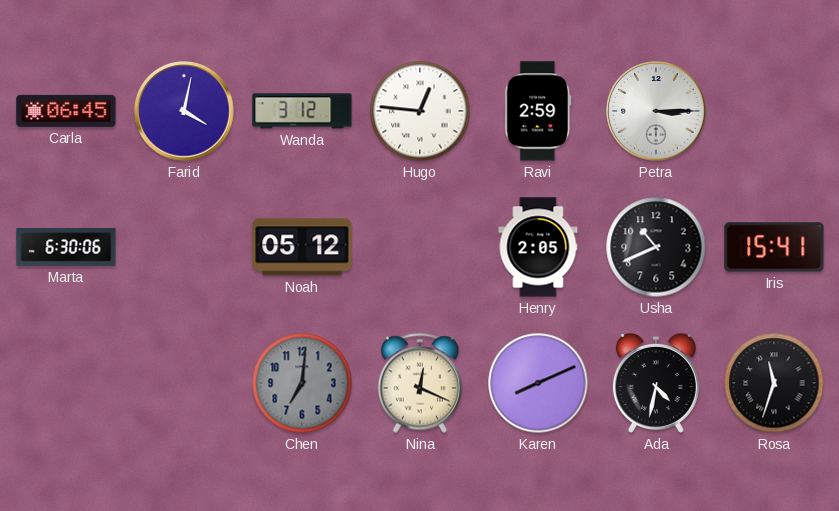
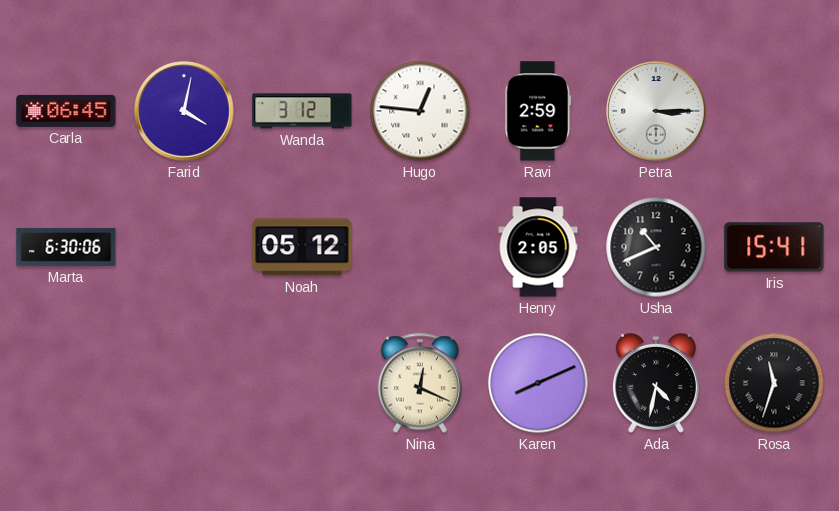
Chen: 7:01 -> none (302, 383)
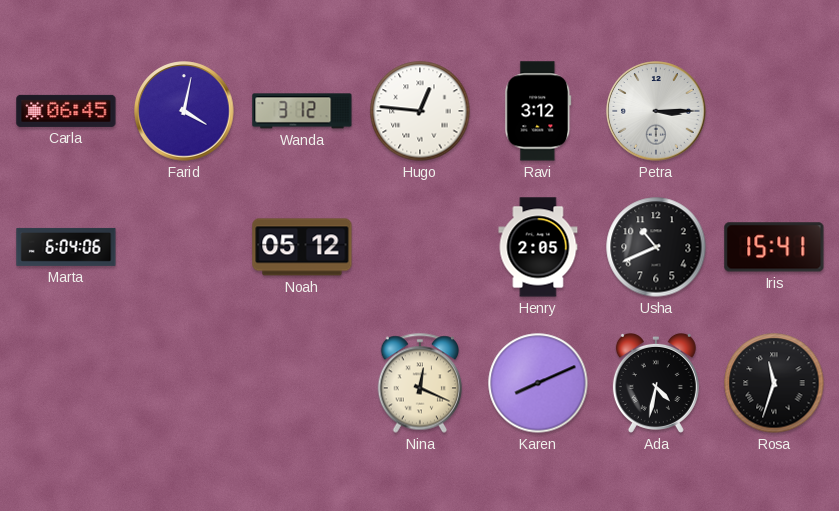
Ravi: 2:59 -> 3:12 (538, 111)
Marta: 6:30 -> 6:04 (66, 247)
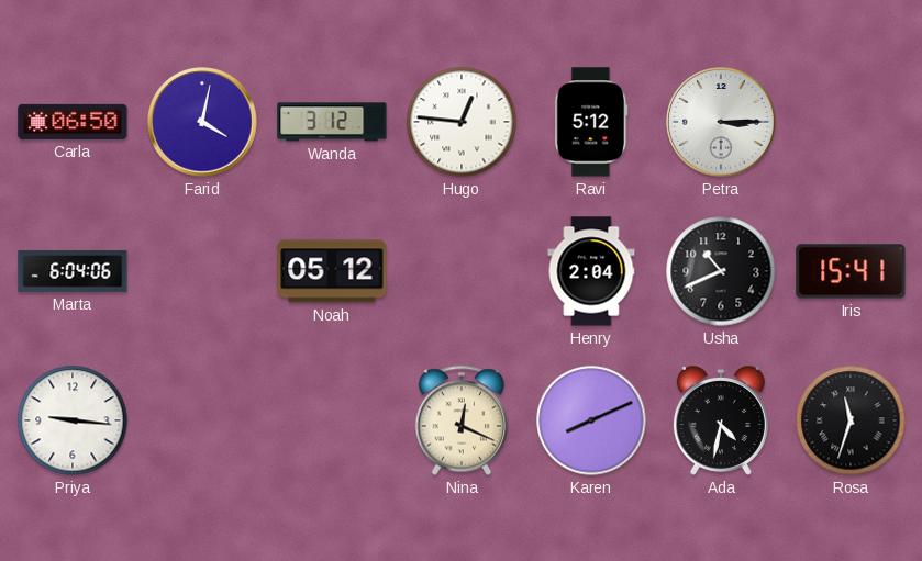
Carla: 06:45 -> 06:50 (73, 122)
Ravi: 3:12 -> 5:12 (591, 122)
Henry: 2:05 -> 2:04 (591, 271)
Priya: none -> 9:16 (73, 420)
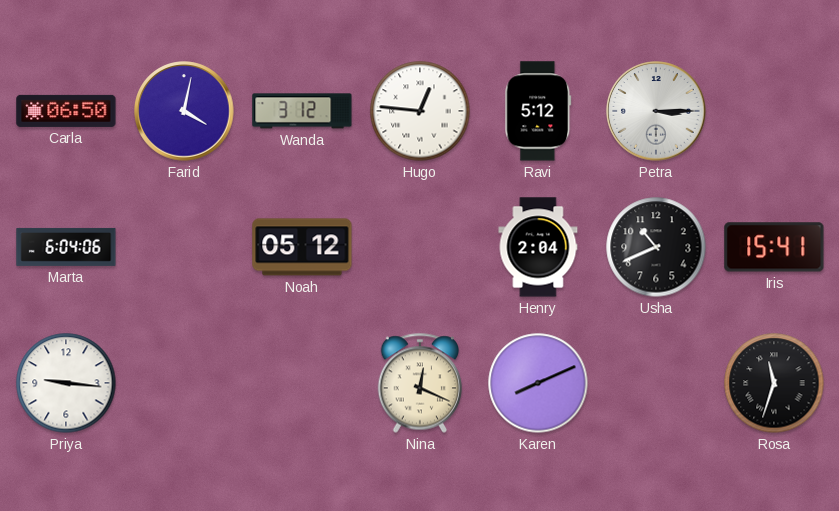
Ada: 4:32 -> none (721, 420)
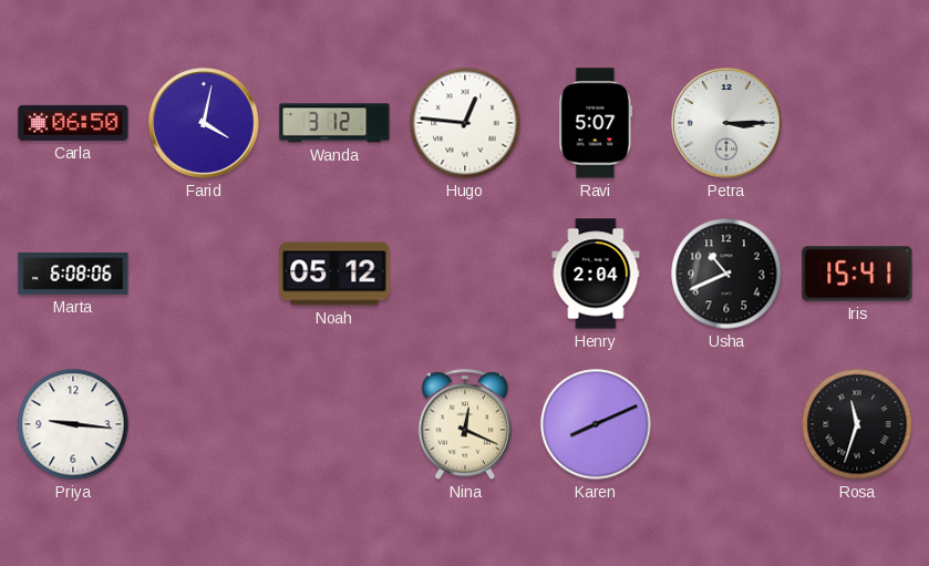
Ravi: 5:12 -> 5:07 (596, 123)
Marta: 6:04 -> 6:08 (73, 274)
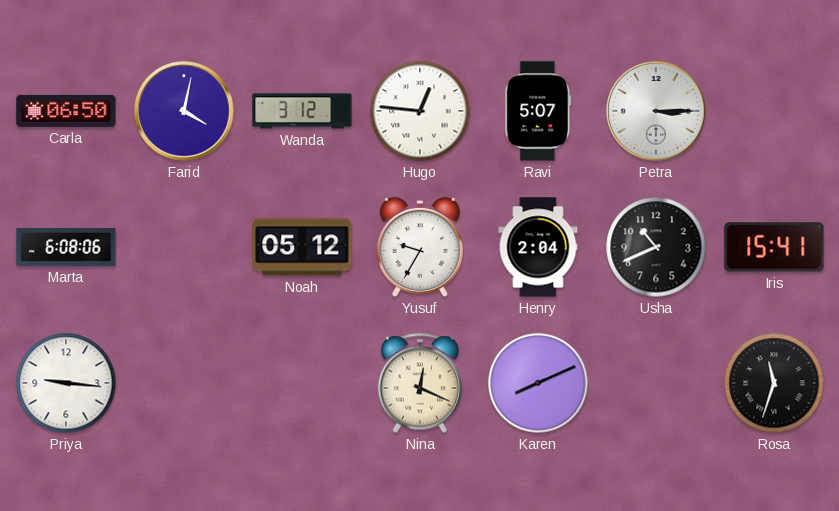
Yusuf: none -> 9:35 (420, 247)
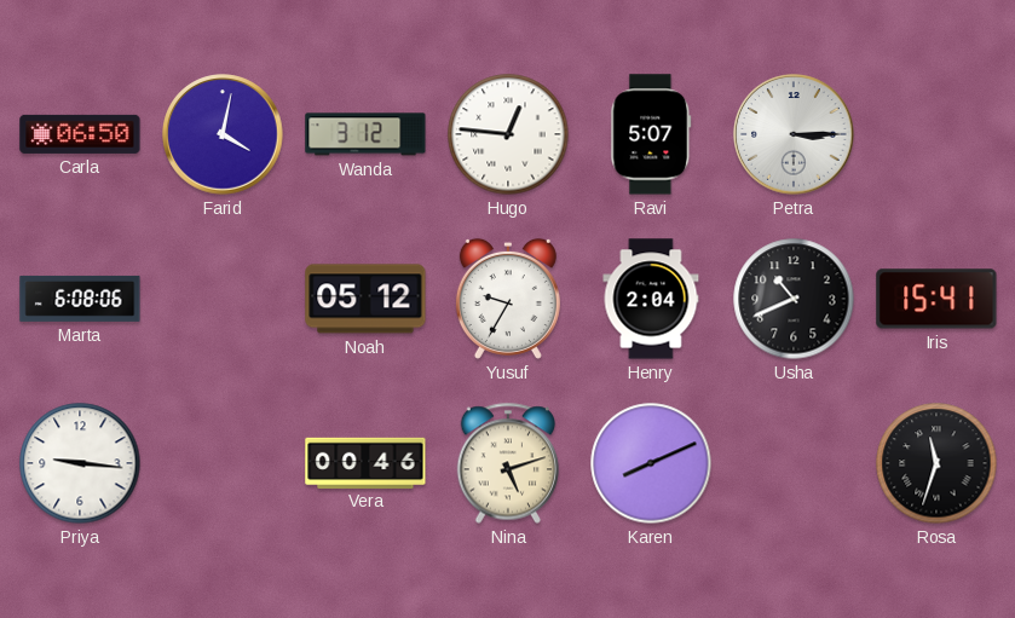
Vera: none -> 00:46 (365, 462)
Nina: 12:19 -> 5:12 (508, 463)
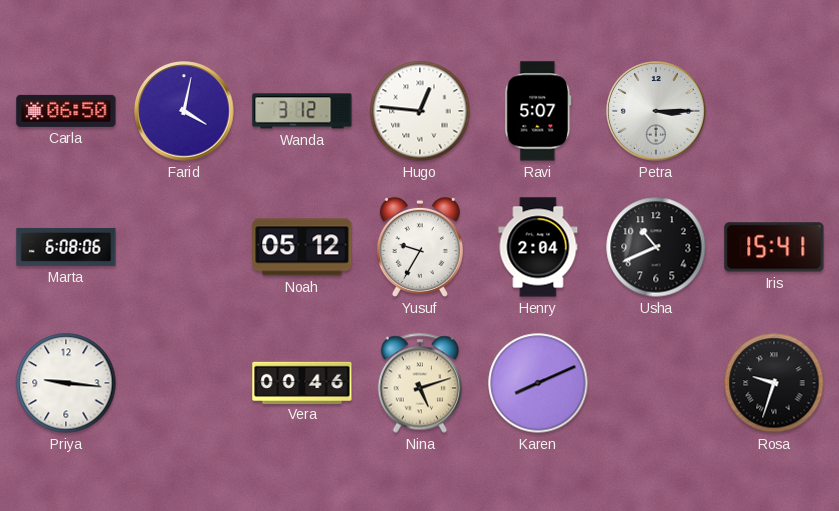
Rosa: 11:33 -> 9:33 (774, 383)
